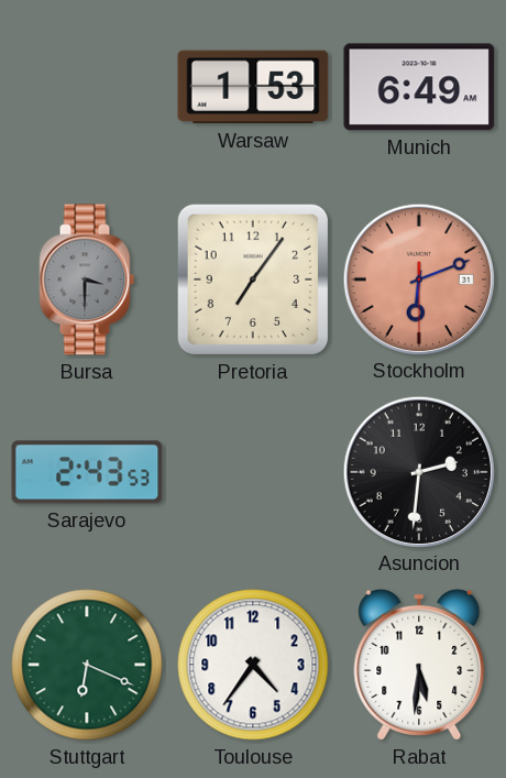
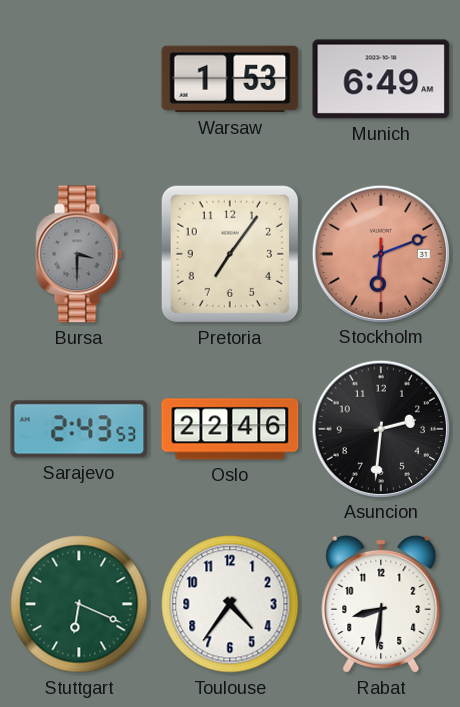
Oslo: none -> 22:46 (230, 429)
Rabat: 5:31 -> 8:31 (381, 604)
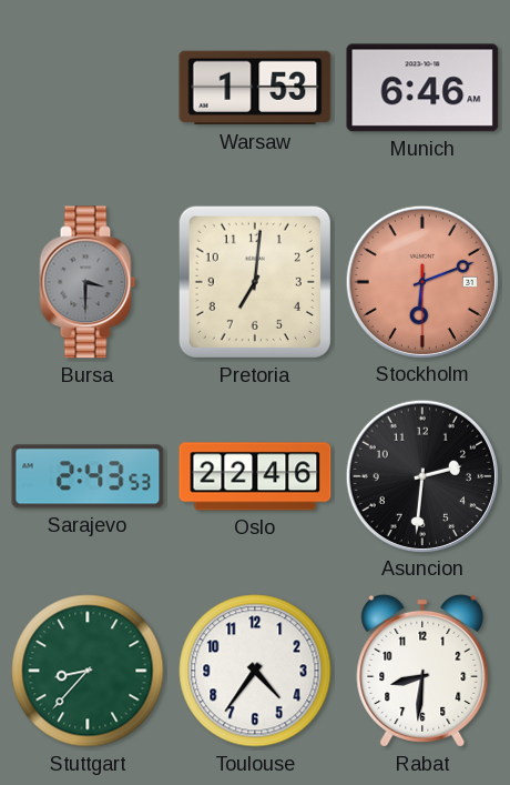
Munich: 6:49 -> 6:46 (422, 88)
Pretoria: 7:06 -> 7:01 (255, 282)
Stuttgart: 6:19 -> 8:37 (88, 671)
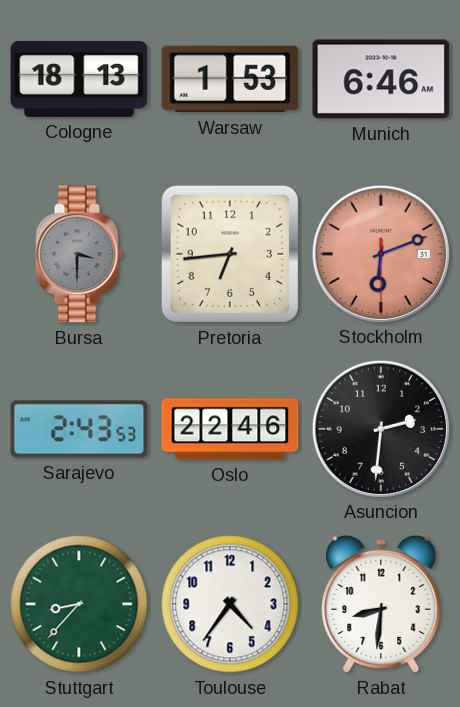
Cologne: none -> 18:13 (79, 79)
Pretoria: 7:01 -> 6:44 (230, 254)
